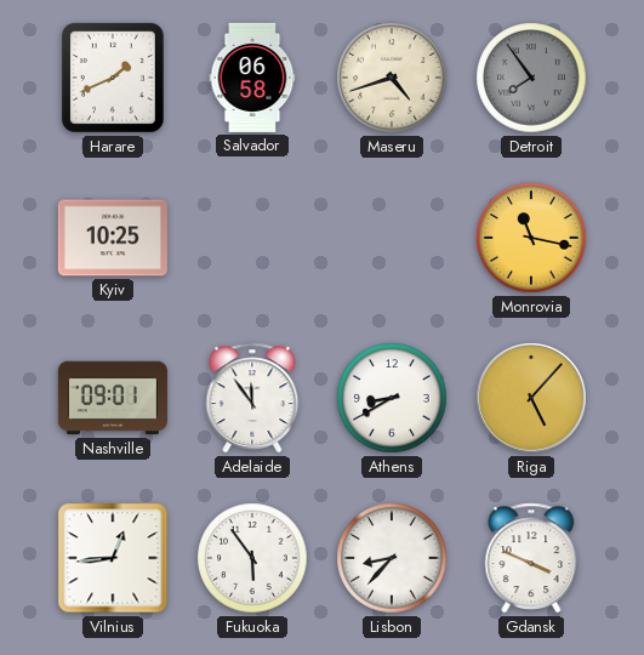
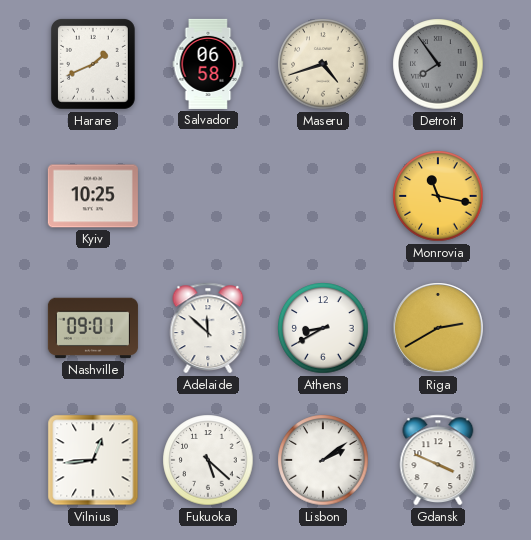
Adelaide: 11:54 -> 11:52 (208, 328)
Riga: 5:07 -> 2:40 (438, 328)
Fukuoka: 5:54 -> 5:22 (208, 460)
Lisbon: 8:37 -> 2:09 (323, 460)
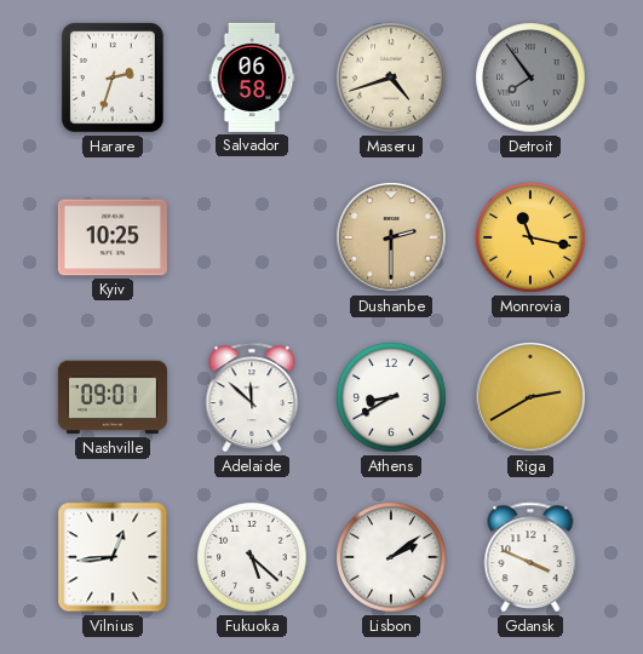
Harare: 1:41 -> 2:33 (113, 78)
Dushanbe: none -> 2:30 (391, 237)
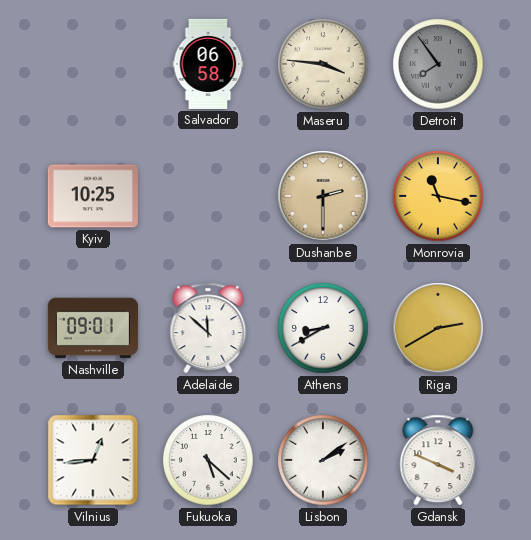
Harare: 2:33 -> none (113, 78)
Maseru: 4:42 -> 3:46 (323, 64)
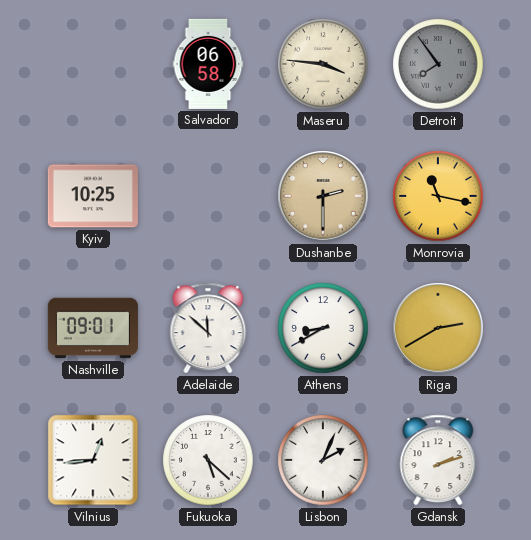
Lisbon: 2:09 -> 2:04 (323, 460)
Gdansk: 3:49 -> 2:12 (438, 460)
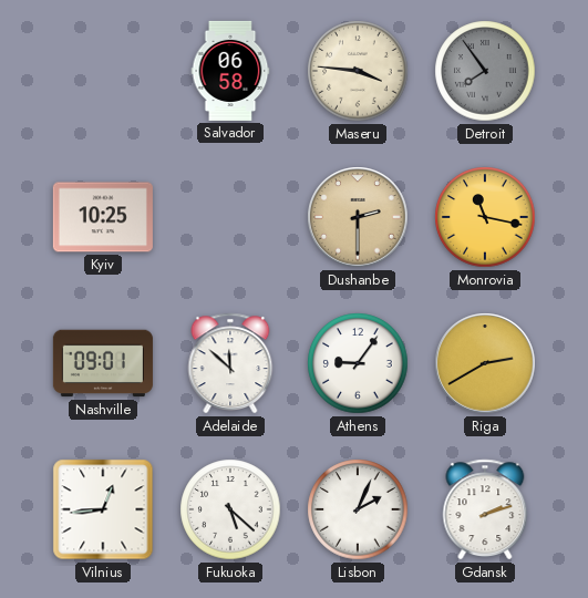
Athens: 8:40 -> 9:06 (358, 363)
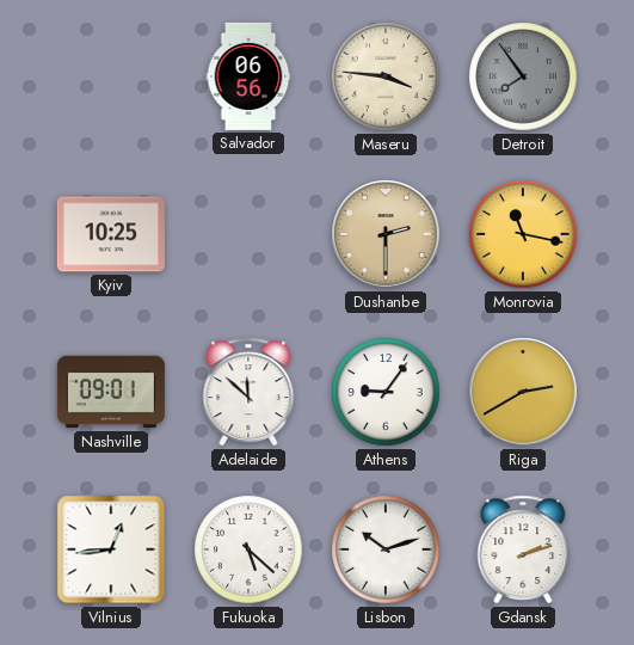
Salvador: 06:58 -> 06:56 (248, 76)
Lisbon: 2:04 -> 10:12 (386, 549)
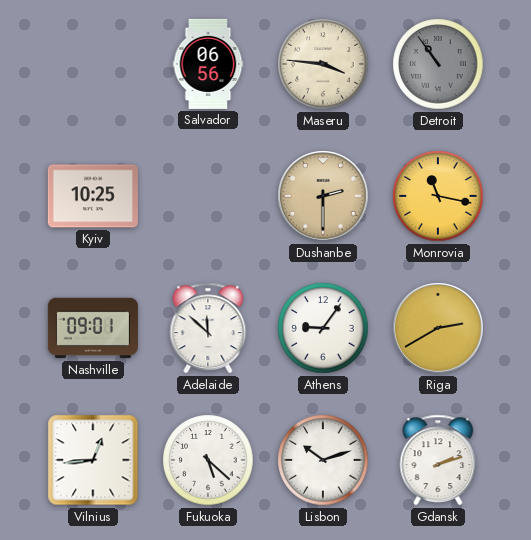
Detroit: 7:54 -> 10:54 (438, 64)
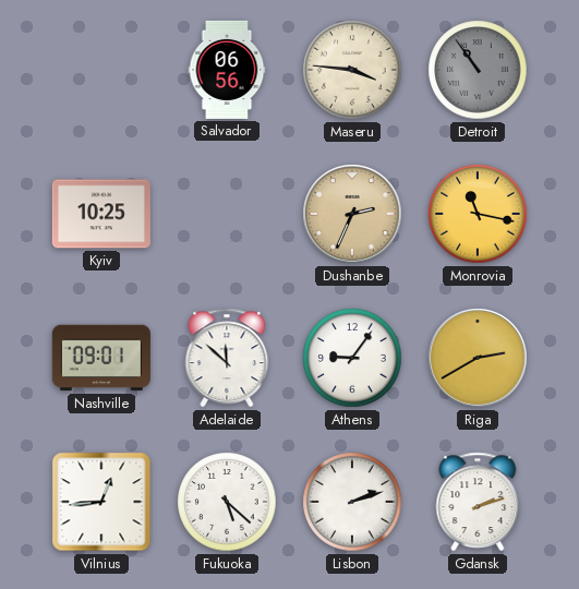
Dushanbe: 2:30 -> 2:34 (352, 214)
Lisbon: 10:12 -> 2:12 (352, 502)
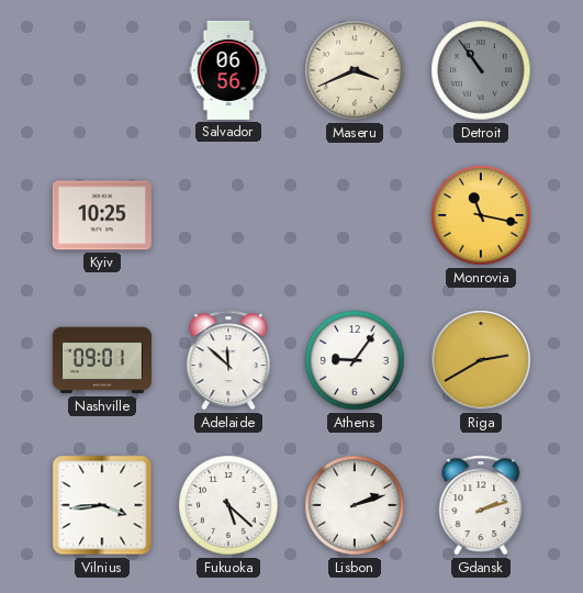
Maseru: 3:46 -> 3:41 (355, 70)
Dushanbe: 2:34 -> none (352, 214)
Vilnius: 12:44 -> 3:44 (102, 505)
